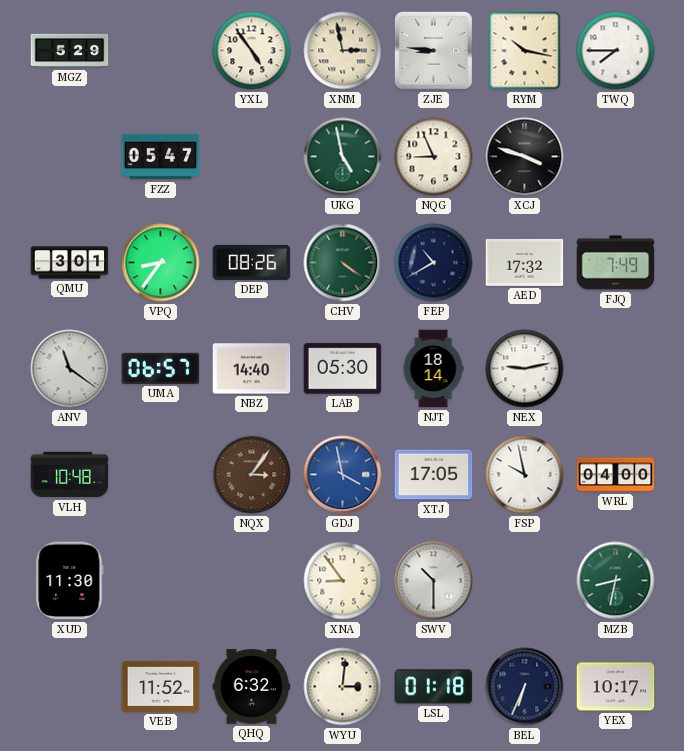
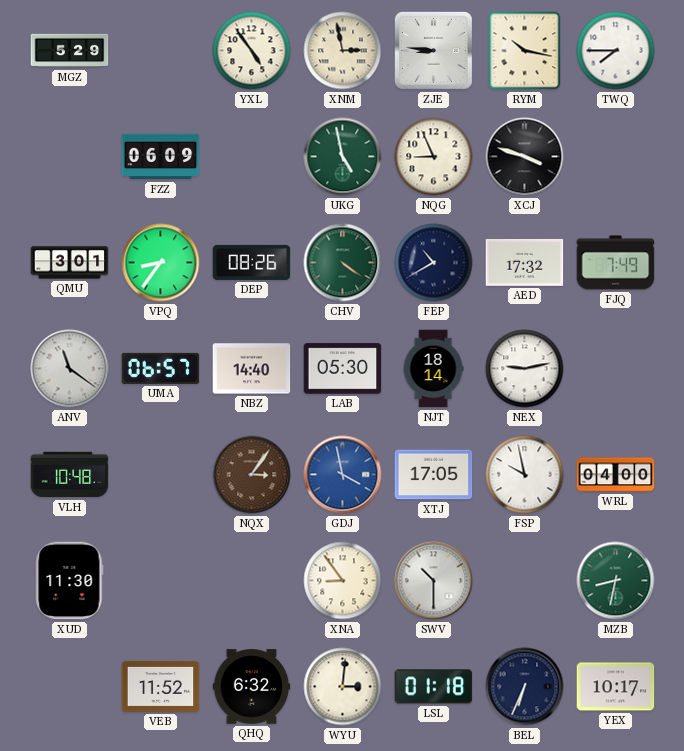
FZZ: 05:47 -> 06:09 (161, 157)
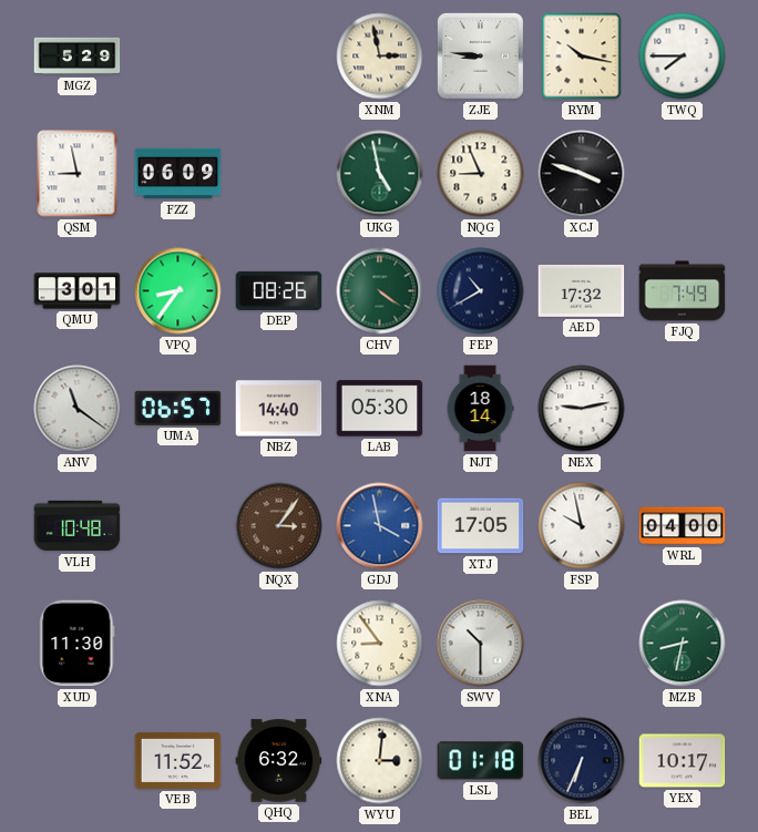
YXL: 4:54 -> none (252, 51)
QSM: none -> 8:58 (78, 174)
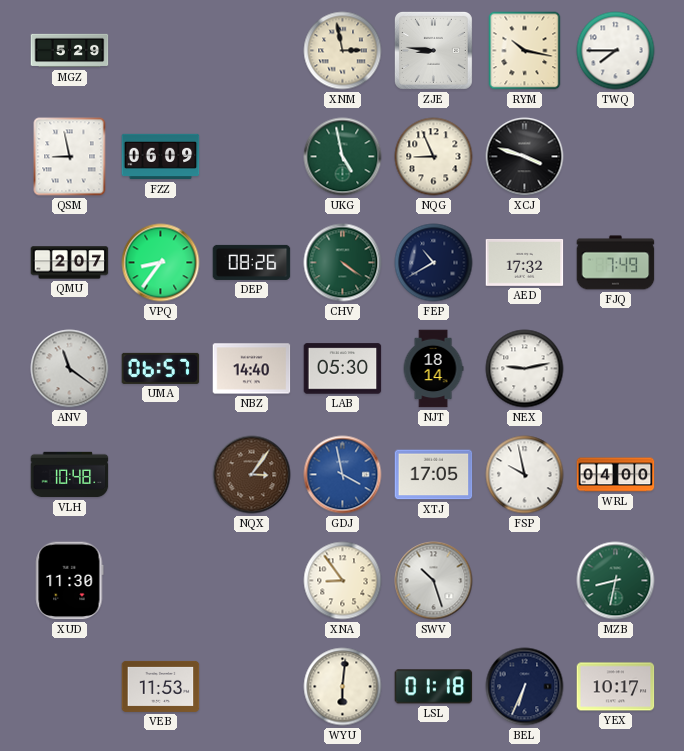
QMU: 3:01 -> 2:07 (70, 263)
SWV: 10:30 -> 10:27 (434, 581)
VEB: 11:52 -> 11:53 (161, 686)
QHQ: 6:32 -> none (279, 761)
WYU: 3:01 -> 6:01 (343, 687)
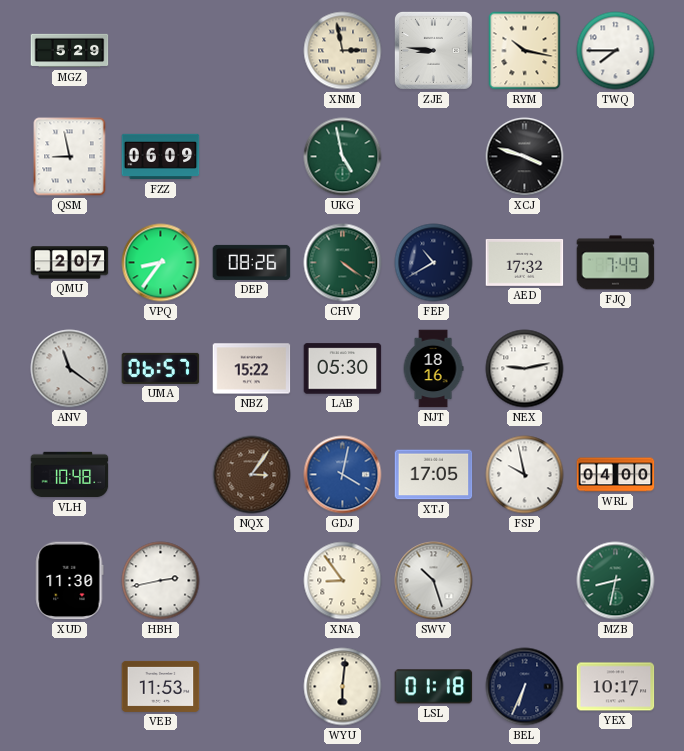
NQG: 8:56 -> none (434, 157)
NBZ: 14:40 -> 15:22 (252, 369)
NJT: 18:14 -> 18:16 (433, 369)
GDJ: 3:58 -> 4:02 (343, 475)
HBH: none -> 2:43 (161, 581)
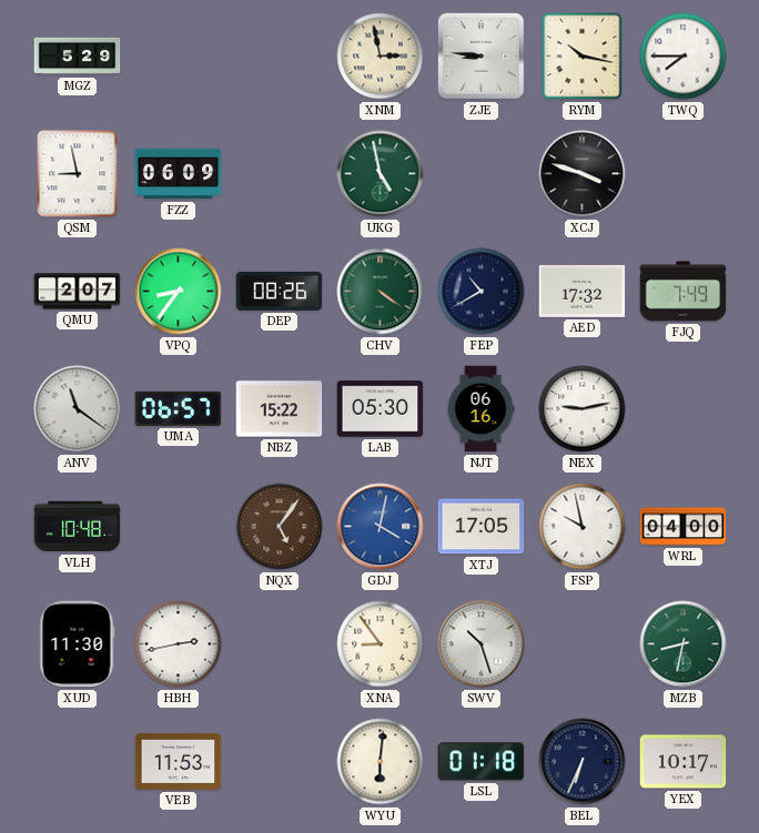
NJT: 18:16 -> 06:16 (480, 409)
NQX: 3:06 -> 5:06 (280, 527)
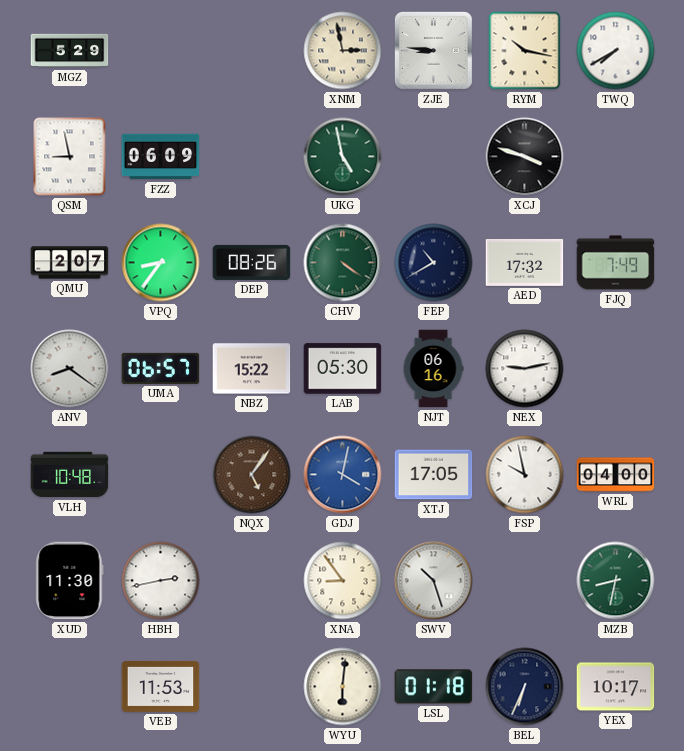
TWQ: 7:45 -> 7:40 (616, 51)
ANV: 11:21 -> 8:21 (70, 369)
